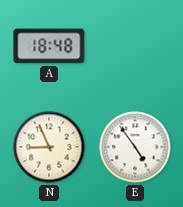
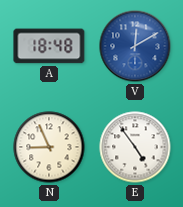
V: none -> 12:10 (135, 46)
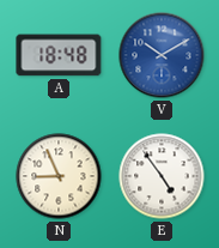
V: 12:10 -> 10:10 (162, 55)
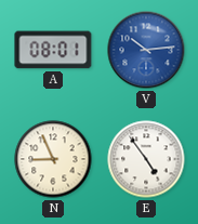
A: 18:48 -> 08:01 (53, 50)
V: 10:10 -> 10:14 (146, 50)
